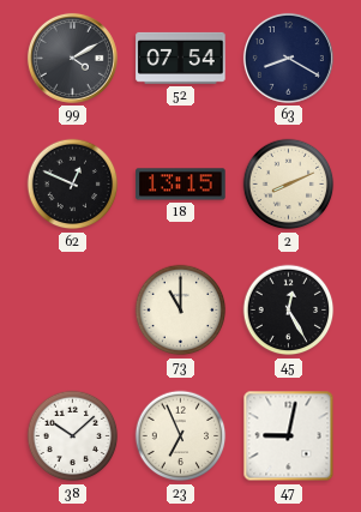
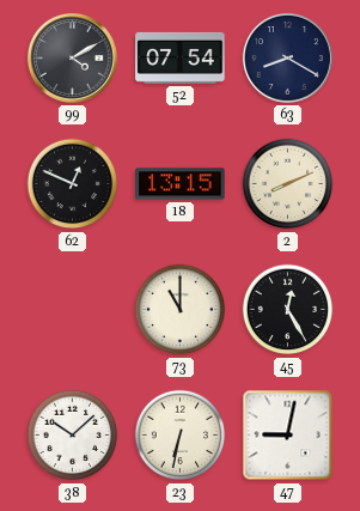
23: 6:56 -> 6:32 (181, 436)
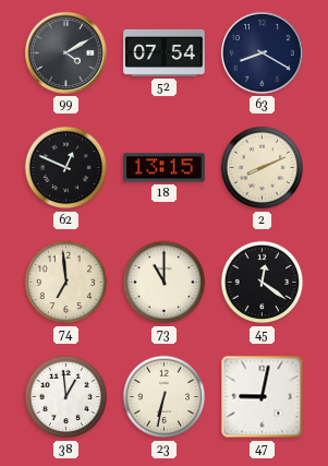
74: none -> 6:59 (66, 283)
45: 12:25 -> 12:21 (263, 283)
38: 10:08 -> 12:59 (66, 397)
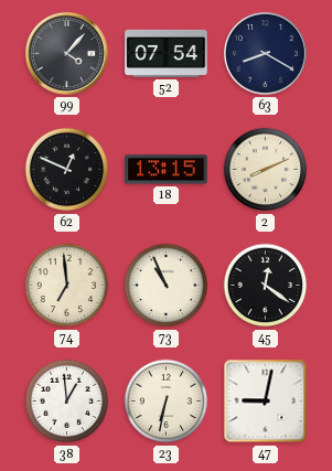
99: 4:10 -> 4:07 (66, 53)
73: 11:00 -> 10:56 (167, 286)
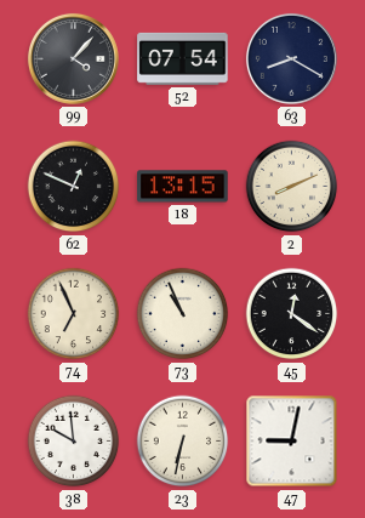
74: 6:59 -> 6:56 (74, 314)
38: 12:59 -> 9:59 (74, 442)
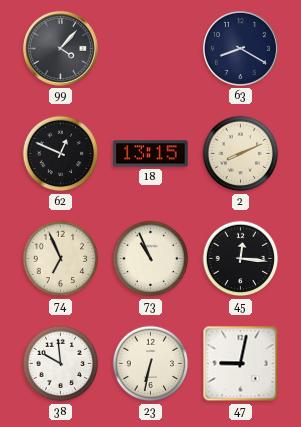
52: 07:54 -> none (183, 58)
45: 12:21 -> 12:16 (241, 259)
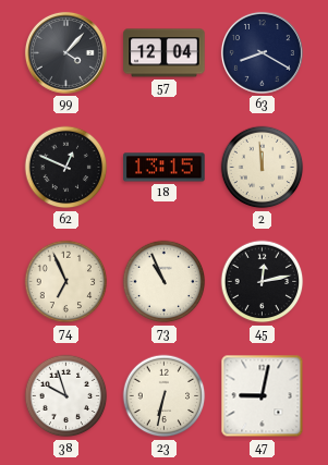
57: none -> 12:04 (165, 53)
2: 8:11 -> 11:59 (263, 168)
45: 12:16 -> 12:13 (263, 282)
38: 9:59 -> 9:57 (66, 396)
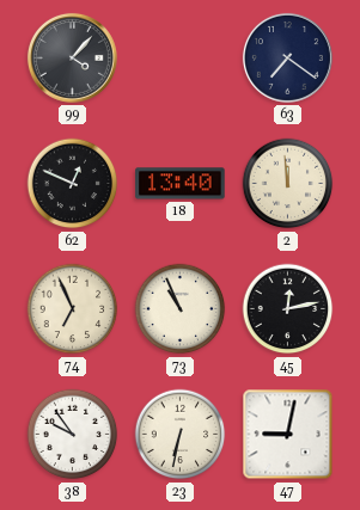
57: 12:04 -> none (165, 53)
63: 8:20 -> 7:21 (287, 57)
18: 13:15 -> 13:40 (181, 184)
38: 9:57 -> 9:54 (73, 435)
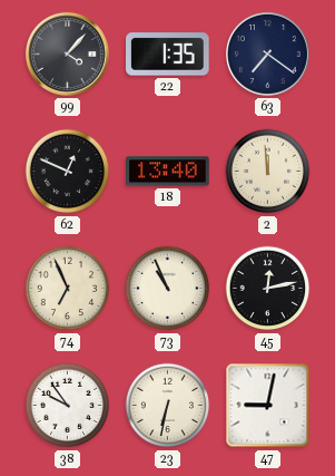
22: none -> 1:35 (168, 55)
